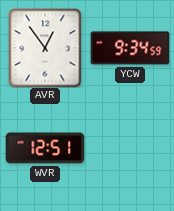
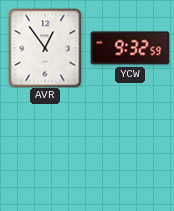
YCW: 9:34 -> 9:32 (130, 48)
WVR: 12:51 -> none (45, 148)
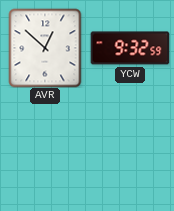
AVR: 12:54 -> 12:52 (45, 48)
